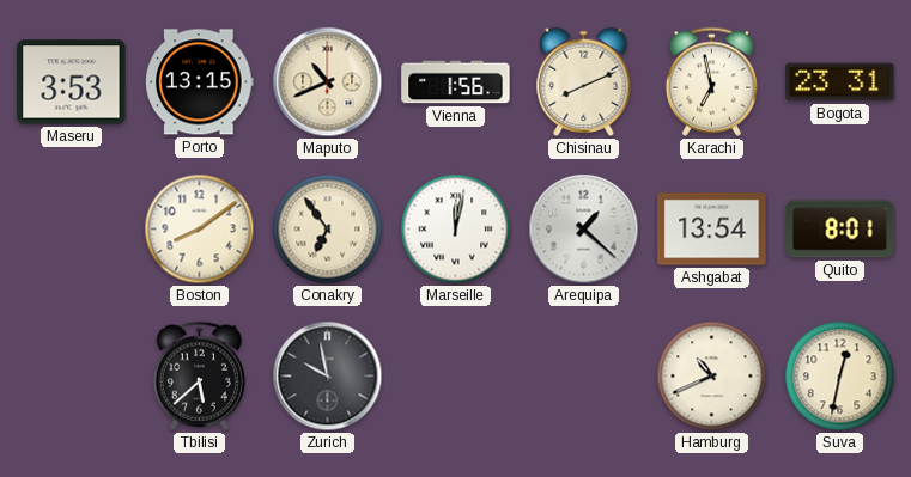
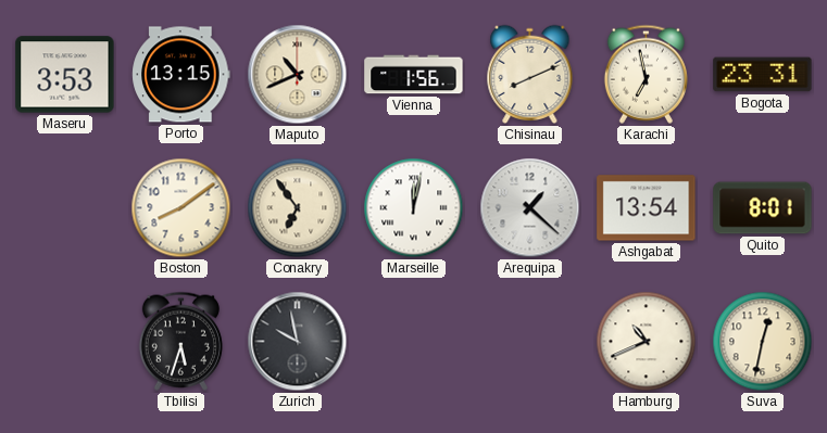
Tbilisi: 5:38 -> 5:33 (180, 341)
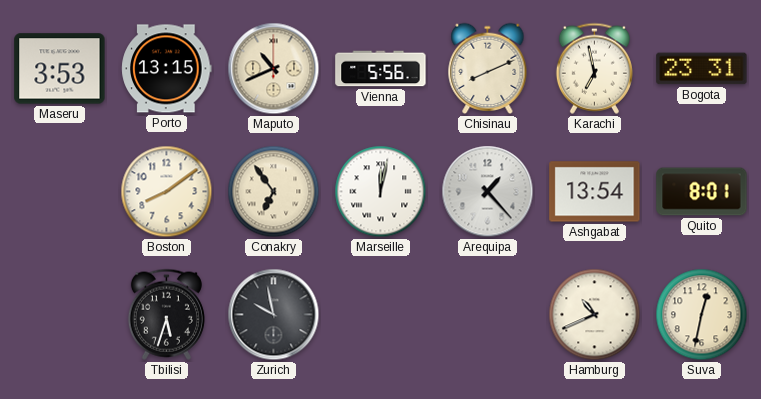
Vienna: 1:56 -> 5:56 (381, 69)
Arequipa: 1:22 -> 1:23 (488, 192)
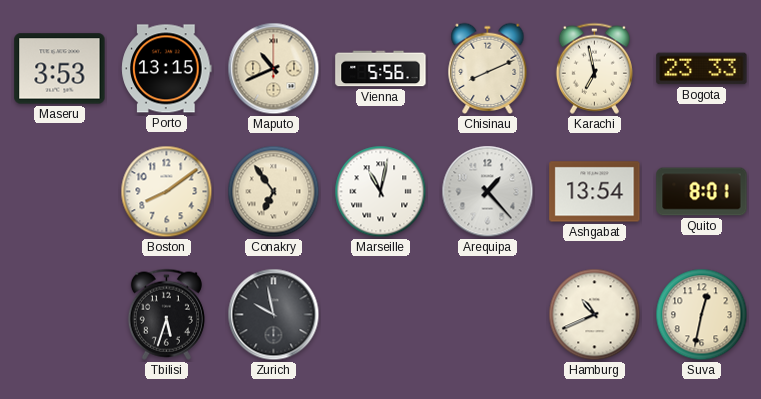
Bogota: 23:31 -> 23:33 (702, 69)
Marseille: 12:02 -> 11:02 (381, 192)
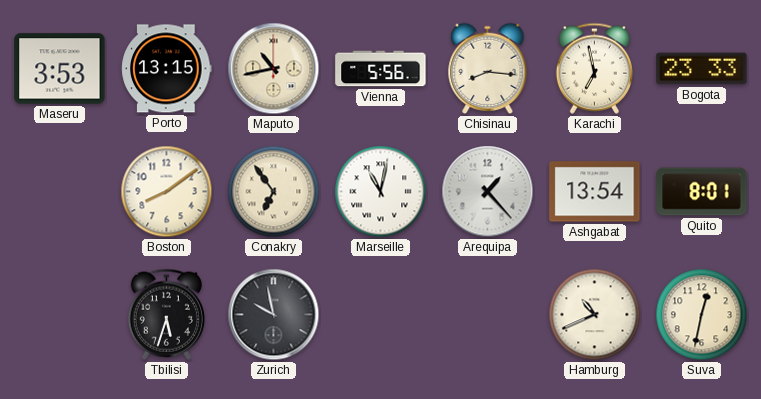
Maputo: 10:41 -> 10:43 (274, 69)
Chisinau: 8:11 -> 8:16 (488, 68)
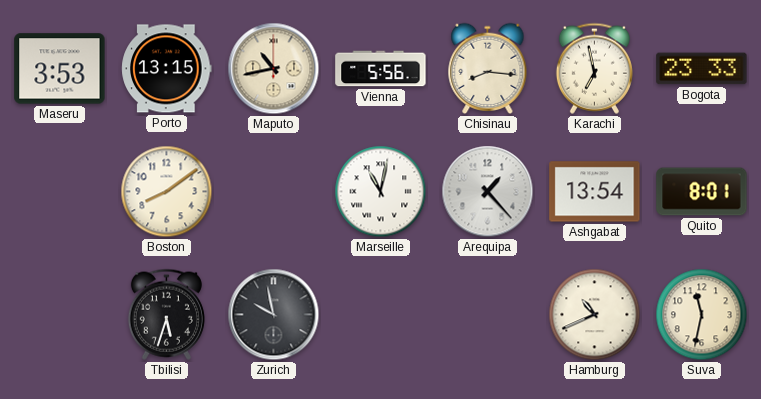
Conakry: 6:54 -> none (274, 192)
Suva: 12:32 -> 11:32 (702, 315)
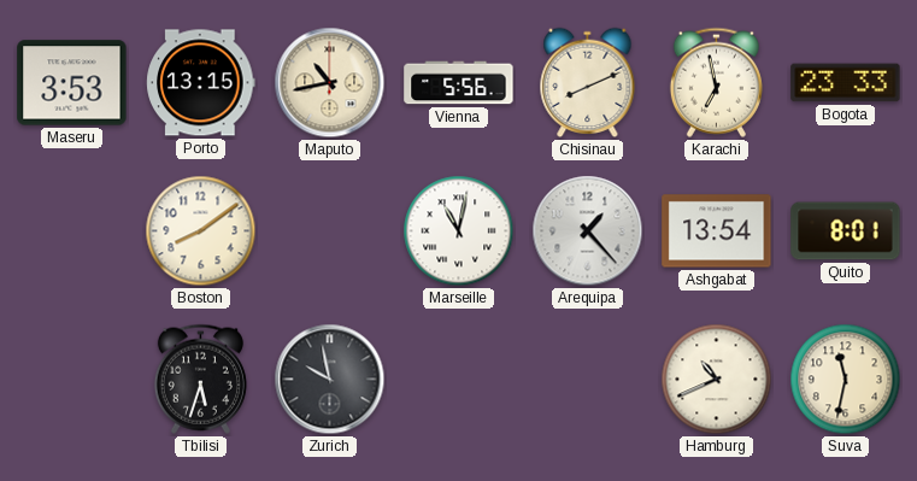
Chisinau: 8:16 -> 8:11 (588, 82)
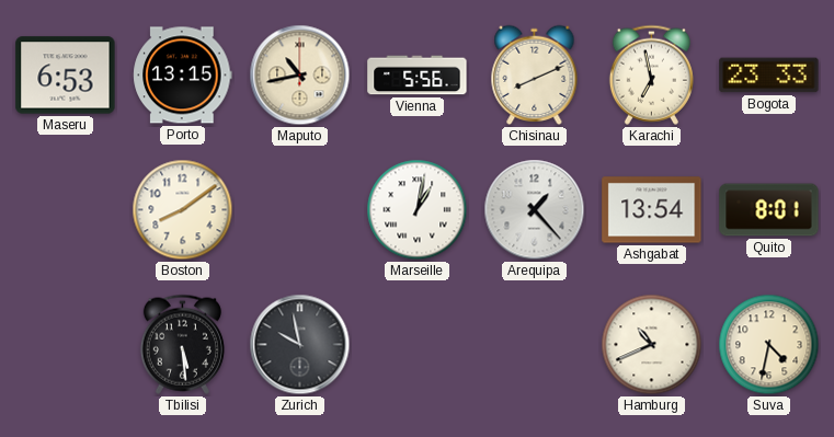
Maseru: 3:53 -> 6:53 (66, 76)
Marseille: 11:02 -> 1:02 (418, 210)
Tbilisi: 5:33 -> 5:29 (182, 344)
Suva: 11:32 -> 4:32 (769, 345)
